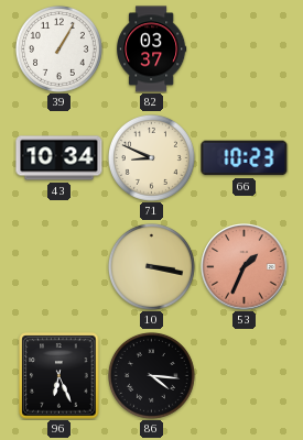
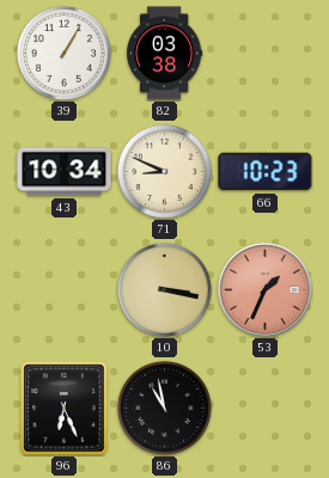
82: 03:37 -> 03:38 (165, 54)
86: 4:16 -> 10:58 (164, 407)
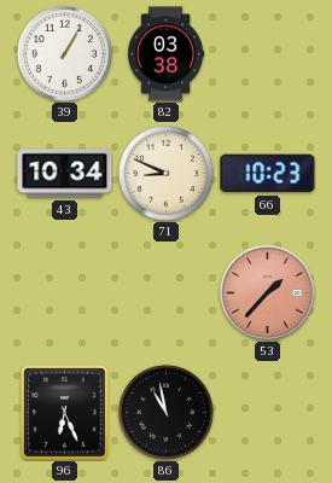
10: 3:17 -> none (164, 289)
53: 1:34 -> 1:37 (268, 293)
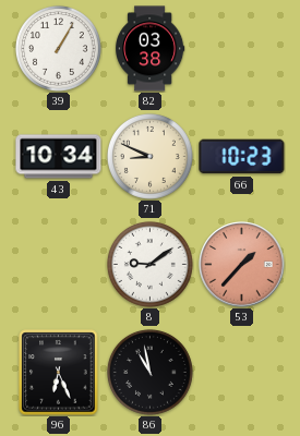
8: none -> 9:09 (149, 264)
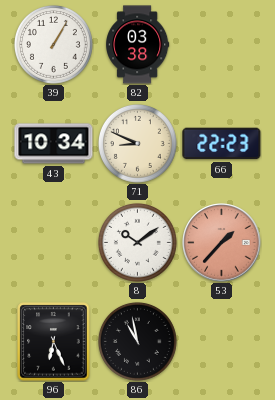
66: 10:23 -> 22:23 (222, 144)
8: 9:09 -> 10:09 (137, 242)
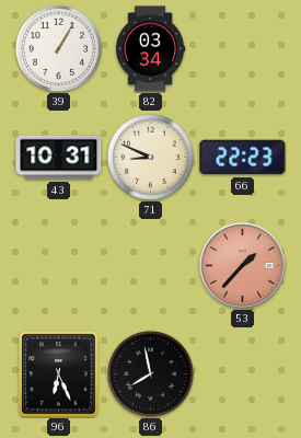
82: 03:38 -> 03:34 (151, 49)
43: 10:34 -> 10:31 (59, 158)
8: 10:09 -> none (137, 242)
86: 10:58 -> 7:58 (150, 373)
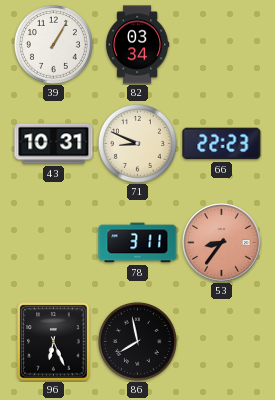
78: none -> 3:11 (138, 243)
53: 1:37 -> 8:36 (222, 243)
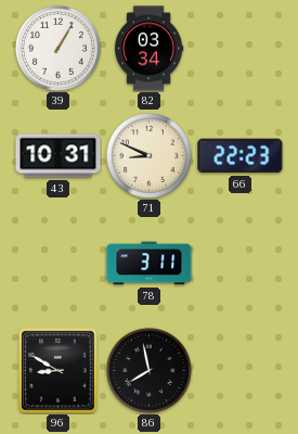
53: 8:36 -> none (222, 243)
96: 6:26 -> 8:50 (59, 371)
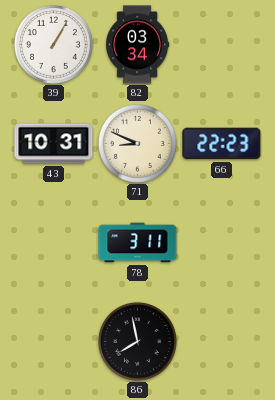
96: 8:50 -> none (59, 371)
